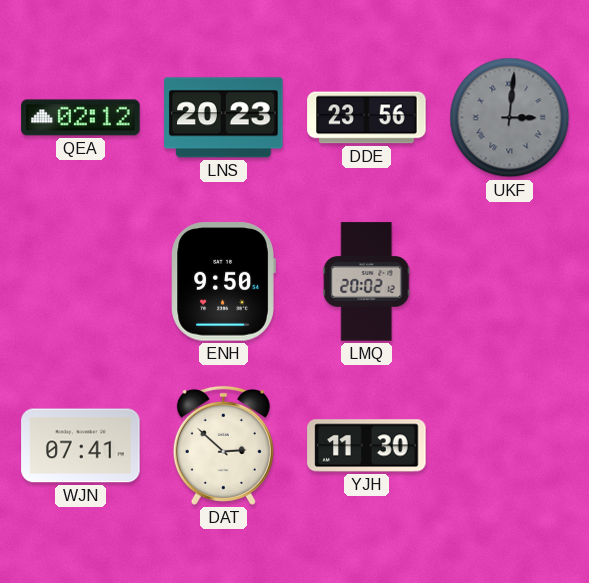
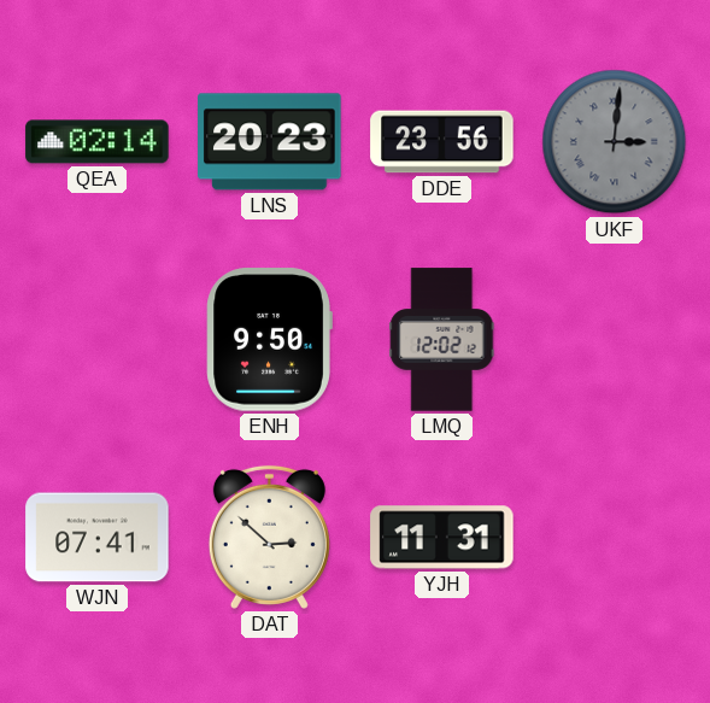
QEA: 02:12 -> 02:14 (98, 142)
LMQ: 20:02 -> 12:02 (442, 340)
YJH: 11:30 -> 11:31 (442, 538)
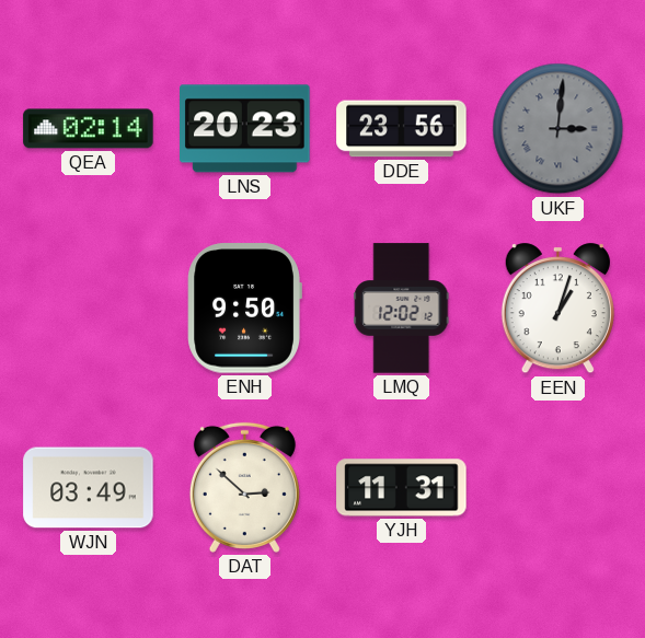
EEN: none -> 1:03 (557, 309)
WJN: 07:41 -> 03:49 (89, 488)
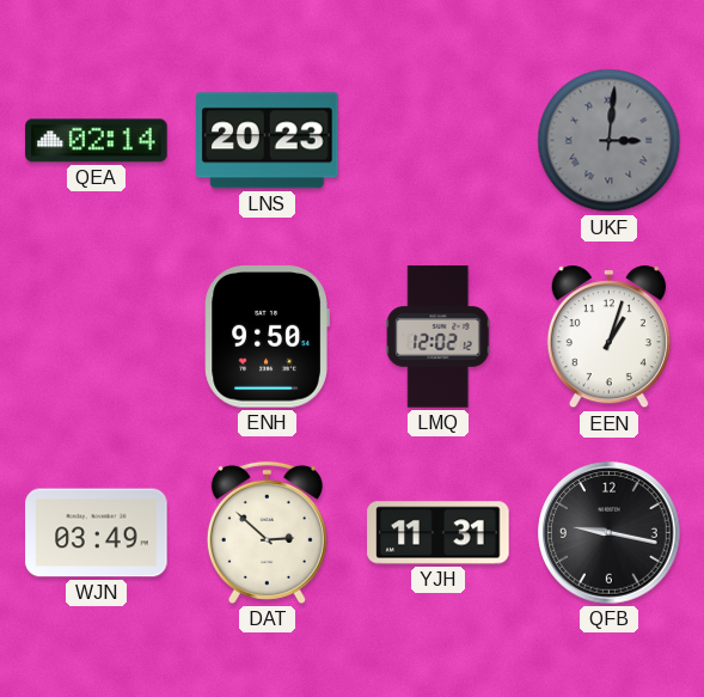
DDE: 23:56 -> none (402, 129)
QFB: none -> 9:17 (610, 533)
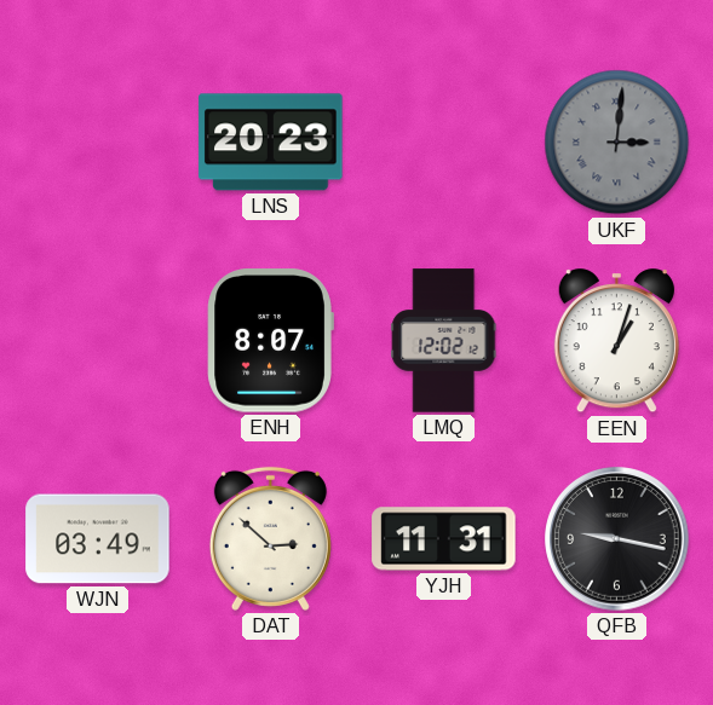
QEA: 02:14 -> none (97, 141)
ENH: 9:50 -> 8:07 (270, 341)
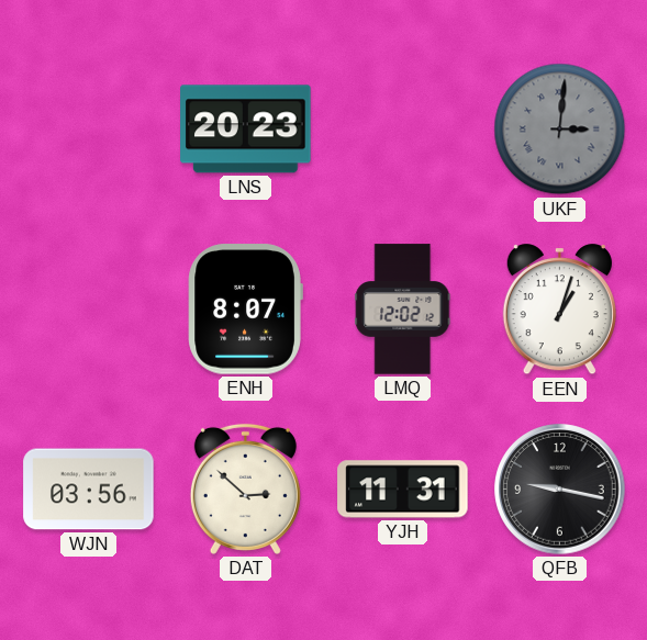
WJN: 03:49 -> 03:56 (89, 490)
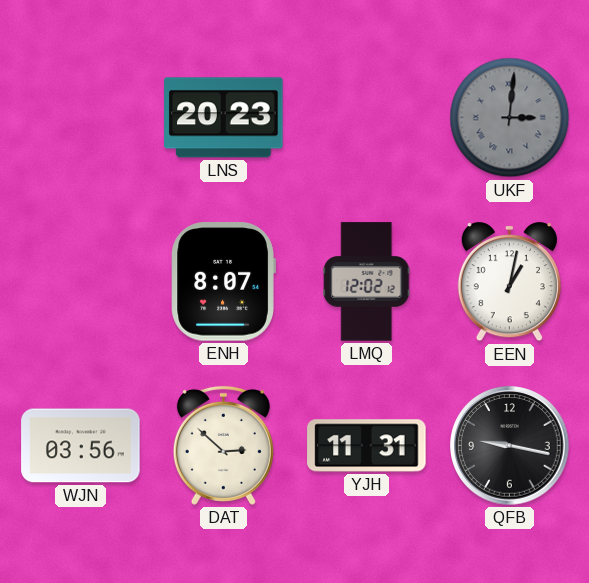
EEN: 1:03 -> 1:02 (509, 282)
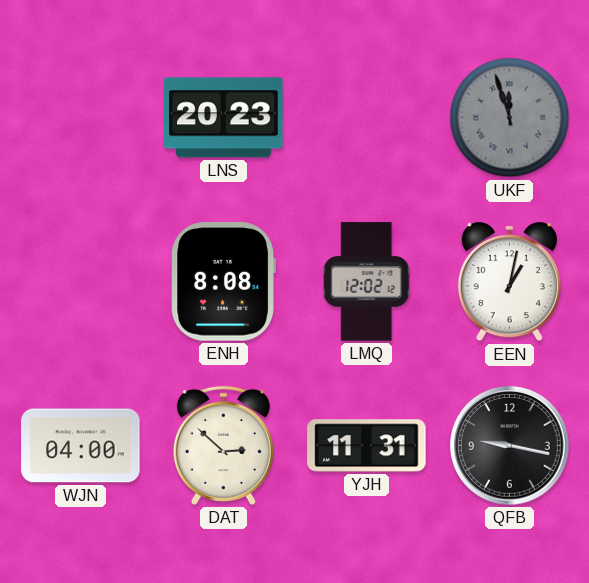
UKF: 3:01 -> 11:57 (510, 118)
ENH: 8:07 -> 8:08 (223, 282)
WJN: 03:56 -> 04:00 (81, 446)
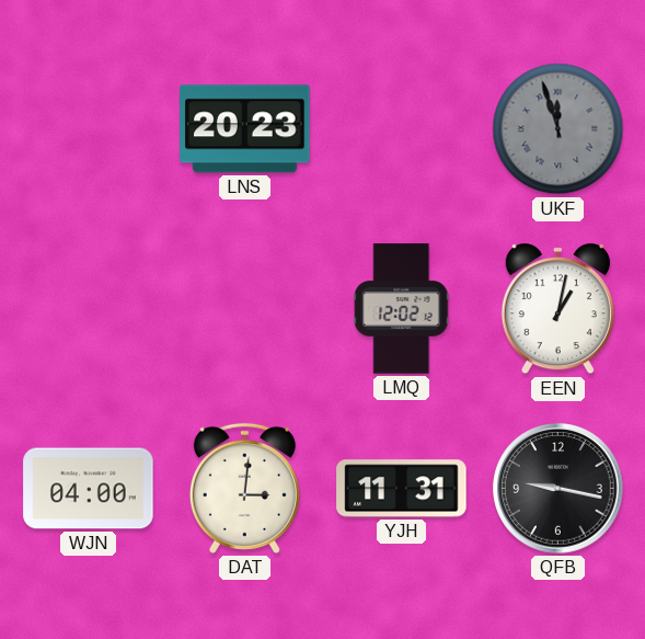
ENH: 8:08 -> none (223, 282)
DAT: 2:52 -> 3:01 (244, 488)
